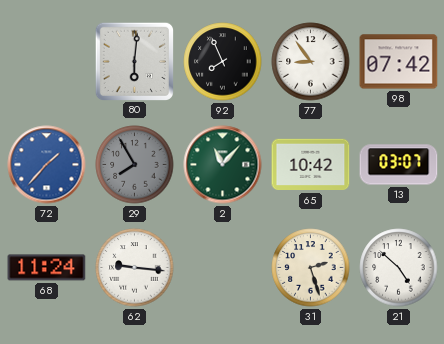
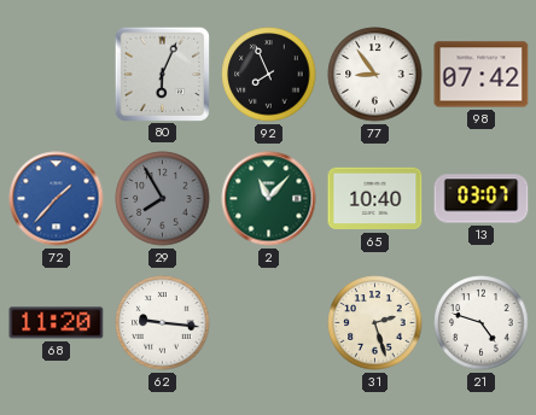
80: 6:01 -> 6:04 (162, 74)
65: 10:42 -> 10:40 (375, 199)
68: 11:24 -> 11:20 (57, 323)
21: 4:52 -> 4:48 (482, 323)
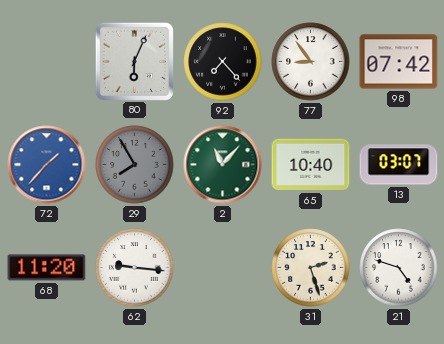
92: 7:56 -> 7:23 (223, 62)
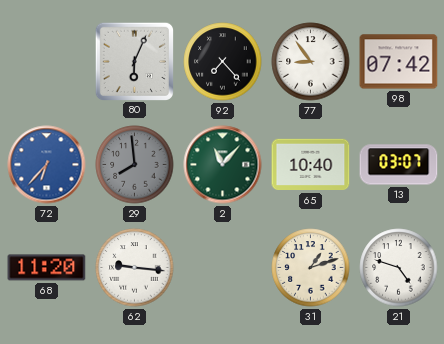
72: 1:37 -> 6:37 (47, 165)
29: 7:55 -> 7:59 (135, 165)
31: 2:27 -> 1:12 (311, 268)
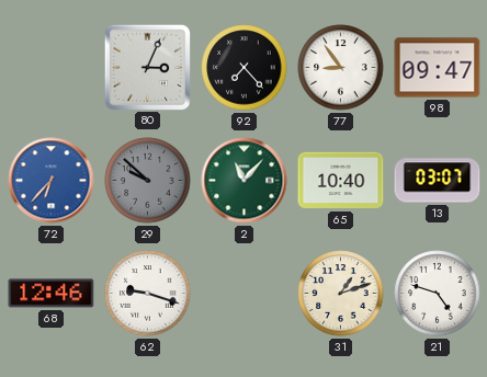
80: 6:04 -> 3:04 (147, 67)
98: 07:42 -> 09:47 (438, 68)
29: 7:59 -> 9:52 (148, 181)
68: 11:20 -> 12:46 (52, 294)
62: 9:16 -> 9:18 (148, 294)
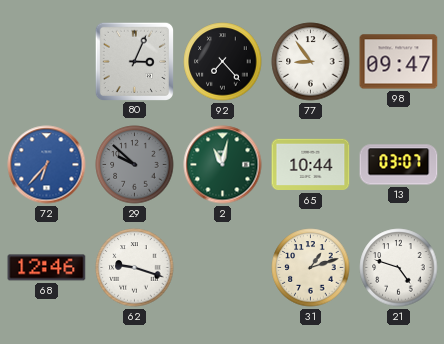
2: 11:07 -> 11:02 (223, 165)
65: 10:40 -> 10:44 (311, 165)
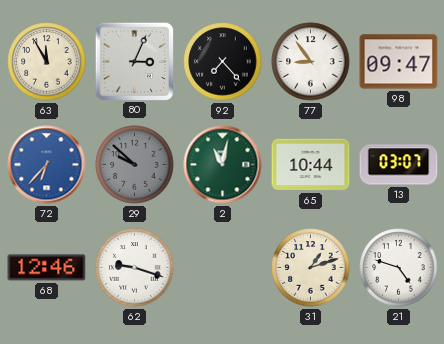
63: none -> 11:55 (47, 62)
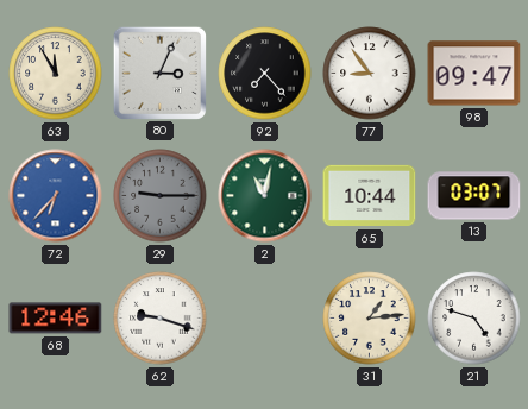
29: 9:52 -> 9:15 (161, 196)
31: 1:12 -> 1:14 (370, 319)
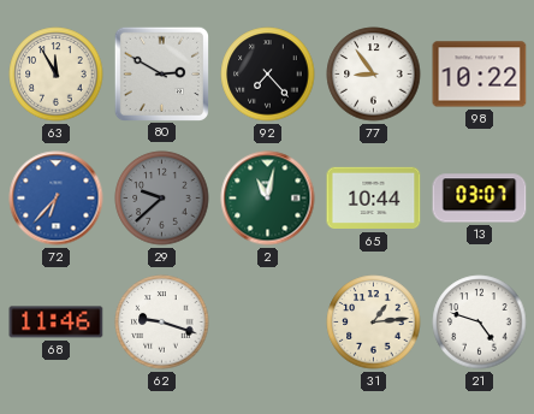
80: 3:04 -> 2:50 (161, 73)
98: 09:47 -> 10:22 (480, 75)
29: 9:15 -> 9:38 (162, 199)
68: 12:46 -> 11:46 (57, 323)
